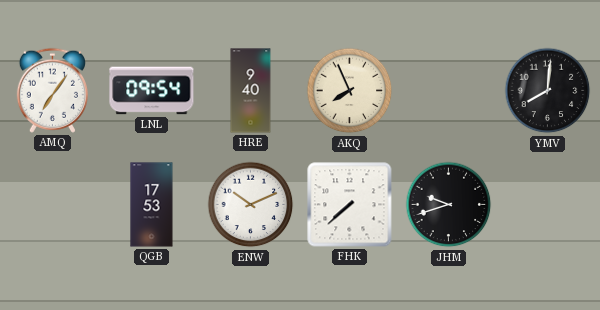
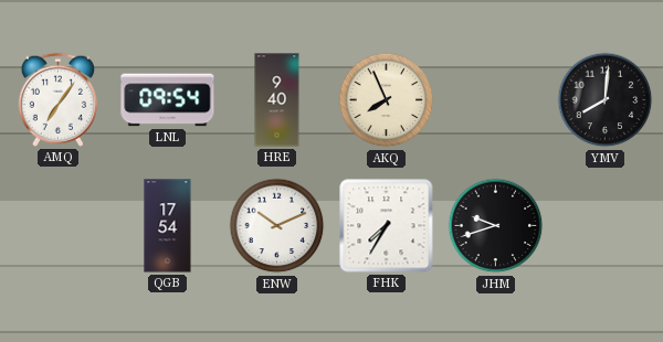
QGB: 17:53 -> 17:54 (168, 226)
FHK: 7:38 -> 7:35 (387, 226)
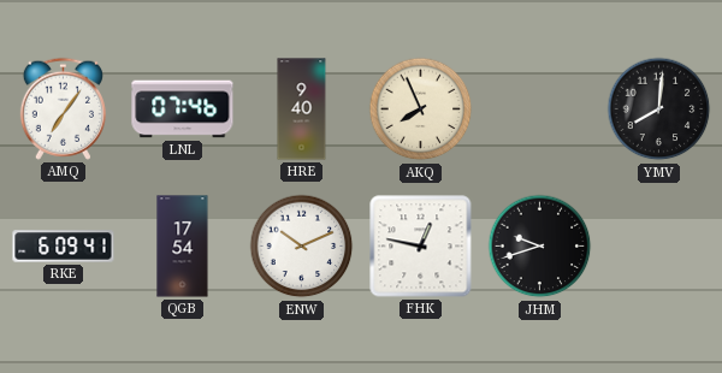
LNL: 09:54 -> 07:46 (183, 109)
RKE: none -> 6:09 (64, 247)
FHK: 7:35 -> 12:47 (421, 247)
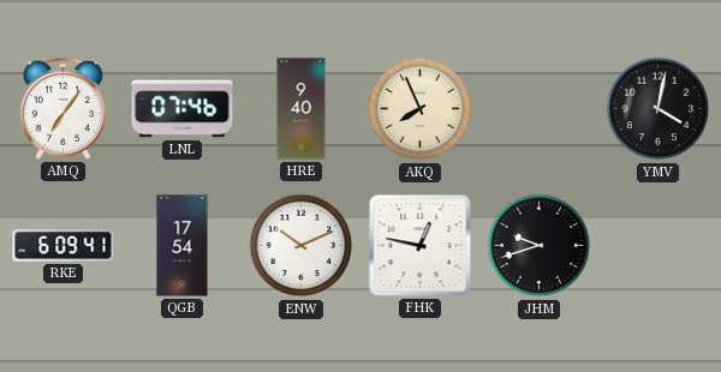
YMV: 8:01 -> 4:02 (659, 109)
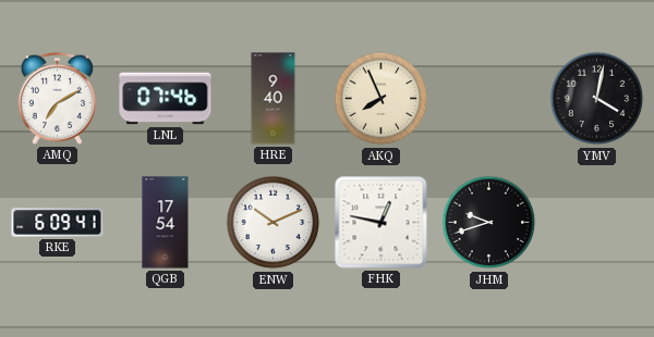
AMQ: 7:06 -> 7:10 (57, 98)
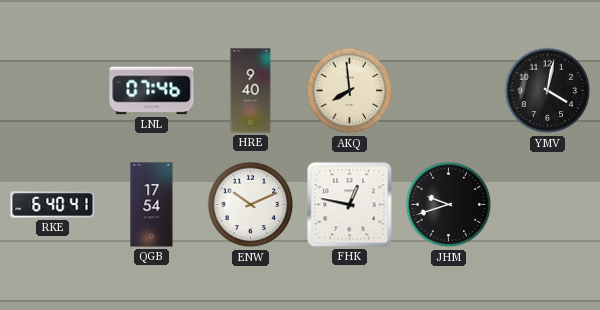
AMQ: 7:10 -> none (57, 98)
AKQ: 7:56 -> 7:59 (350, 91)
RKE: 6:09 -> 6:40 (53, 205)
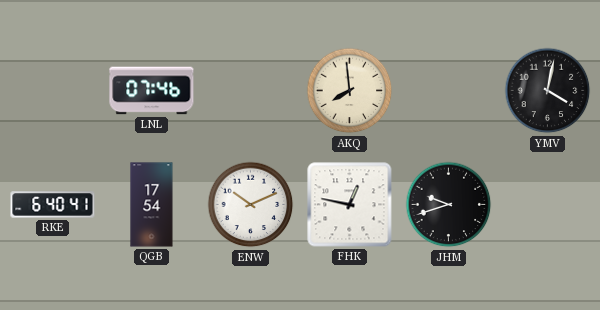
HRE: 9:40 -> none (251, 91)
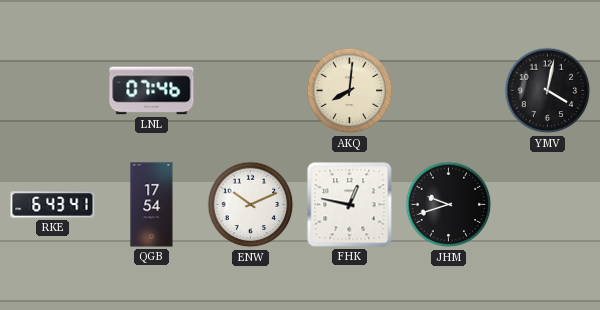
AKQ: 7:59 -> 8:01 (350, 91)
RKE: 6:40 -> 6:43 (53, 205)
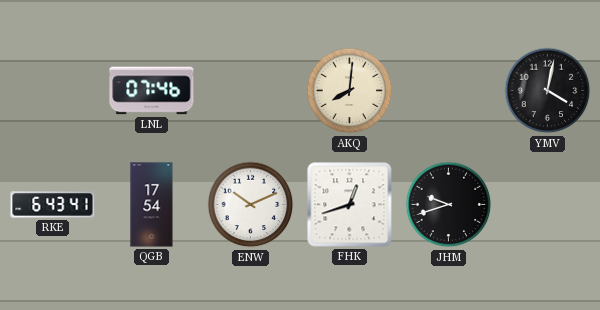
FHK: 12:47 -> 12:42 (350, 205)
